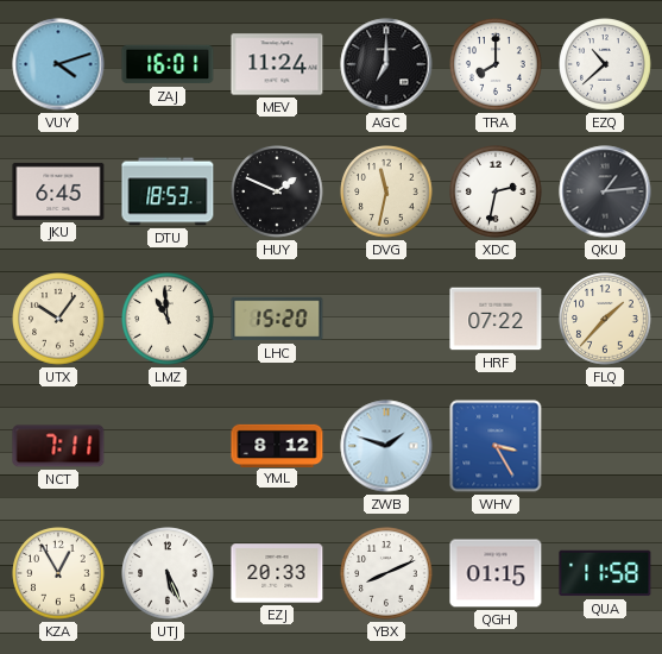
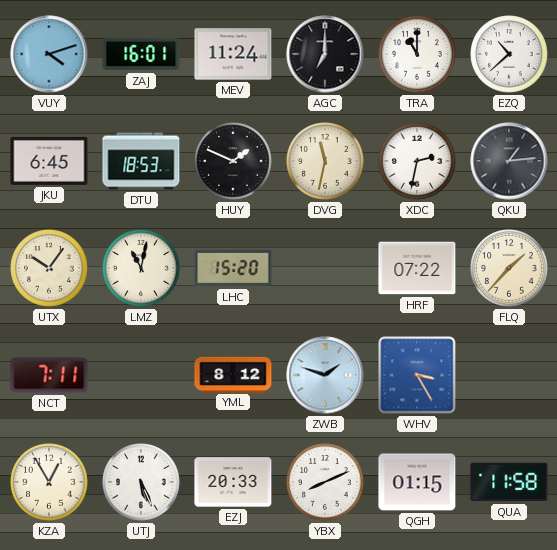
TRA: 8:00 -> 11:00 (417, 54)
LMZ: 10:59 -> 11:02 (141, 268)
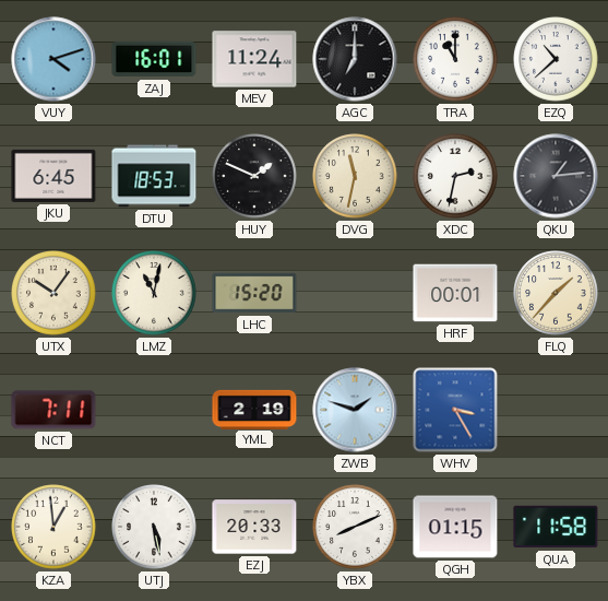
HRF: 07:22 -> 00:01 (455, 293)
YML: 8:12 -> 2:19 (254, 409)
KZA: 12:55 -> 12:59 (53, 527)
UTJ: 5:26 -> 5:28 (154, 527)
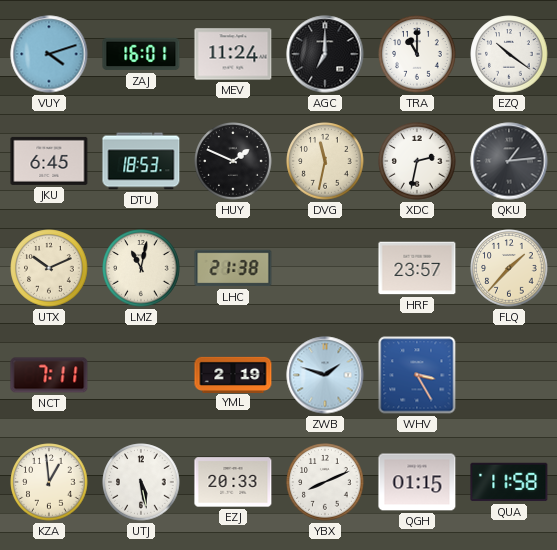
EZQ: 10:38 -> 10:21 (509, 54)
UTX: 10:06 -> 10:11 (49, 268)
LHC: 15:20 -> 21:38 (233, 268)
HRF: 00:01 -> 23:57 (417, 268)
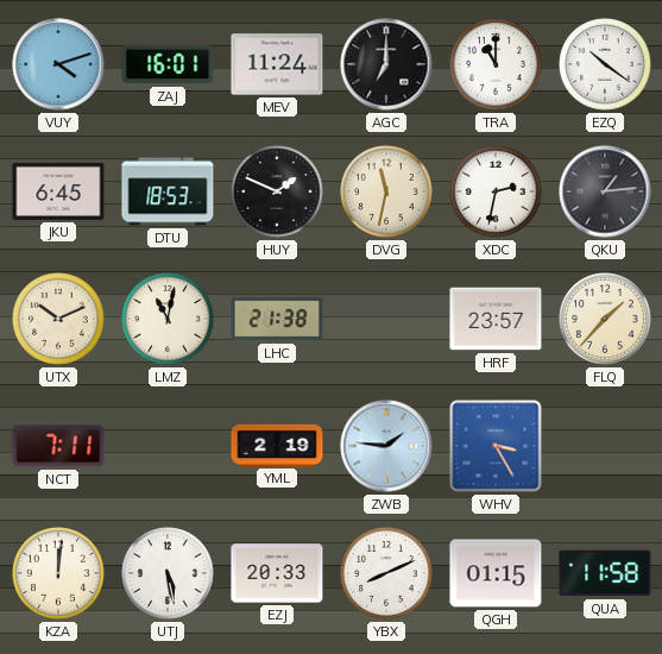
ZWB: 1:48 -> 1:46 (386, 446)
KZA: 12:59 -> 12:01 (58, 573)
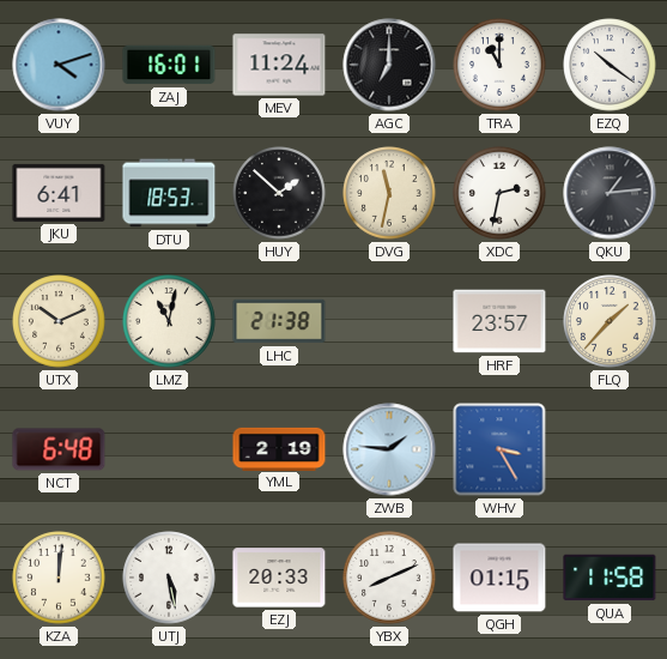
JKU: 6:45 -> 6:41 (59, 193)
HUY: 1:49 -> 1:52 (279, 193)
NCT: 7:11 -> 6:48 (59, 449)
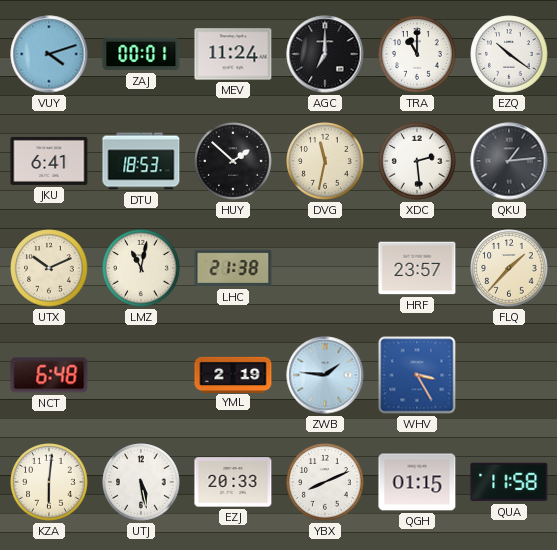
ZAJ: 16:01 -> 00:01 (141, 54)
XDC: 2:32 -> 2:29 (417, 161)
KZA: 12:01 -> 6:01 (49, 482)
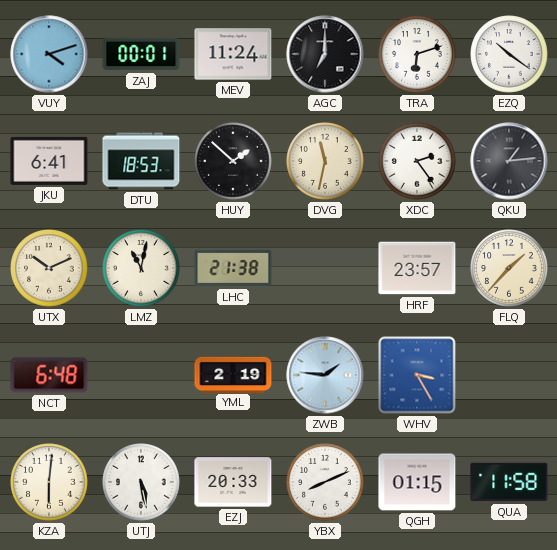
TRA: 11:00 -> 6:12 (417, 54)
XDC: 2:29 -> 2:24 (417, 161)
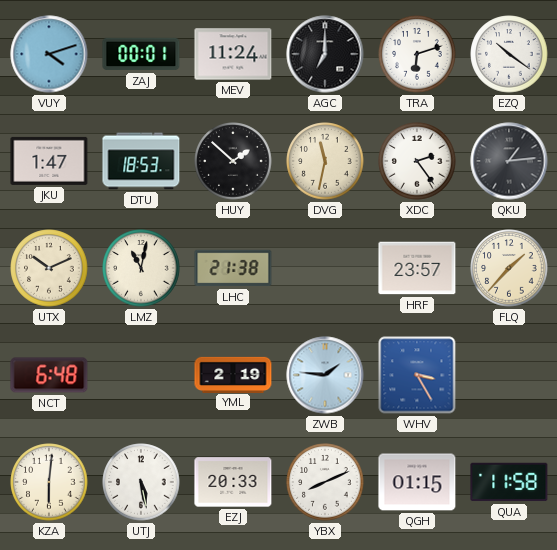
JKU: 6:41 -> 1:47 (49, 161)
